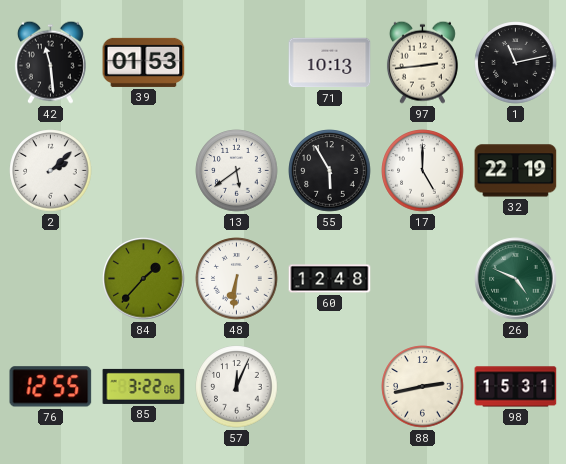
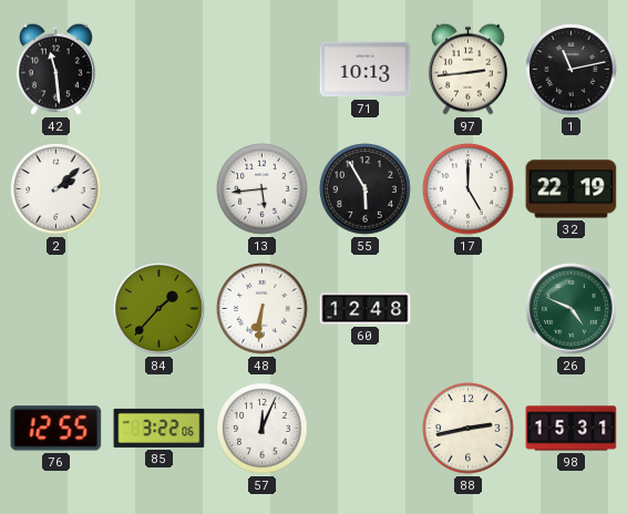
39: 01:53 -> none (144, 62)
13: 5:39 -> 5:44 (263, 189)
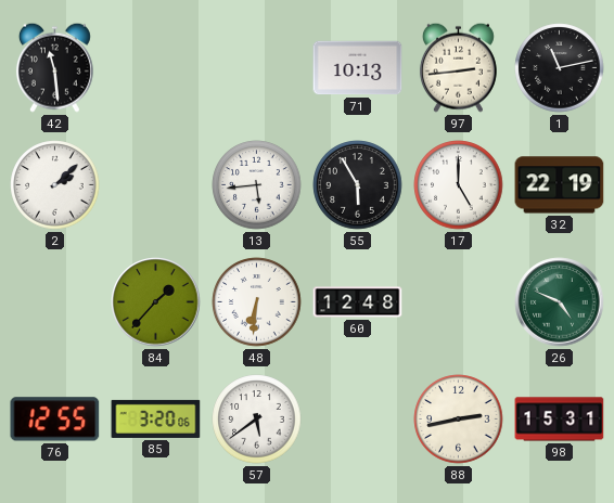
85: 3:22 -> 3:20 (156, 418)
57: 12:04 -> 5:39 (257, 420)
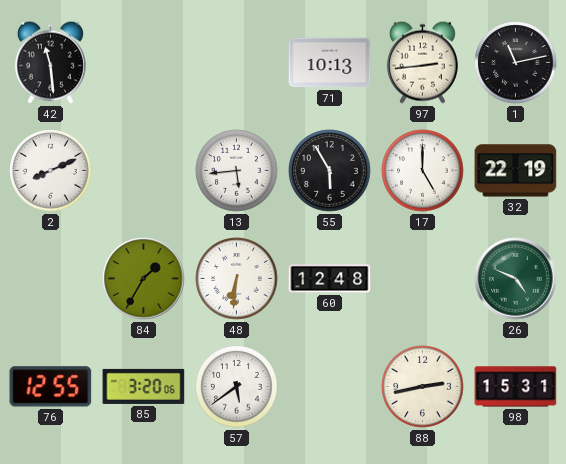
2: 2:08 -> 8:11 (51, 171)
84: 1:37 -> 1:35 (144, 279)
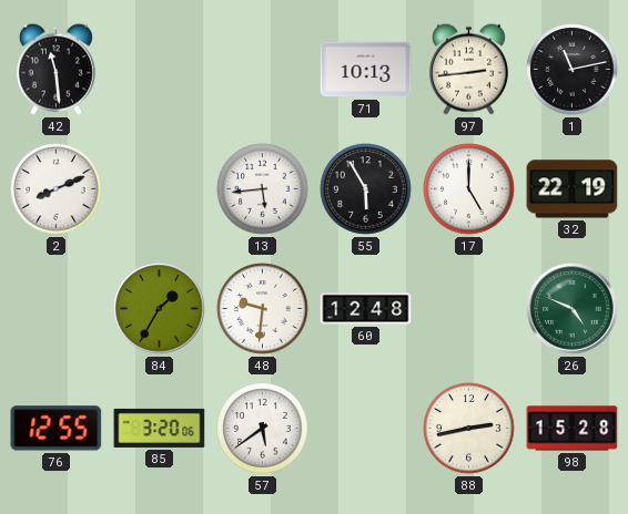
48: 6:31 -> 9:31 (263, 309)
98: 15:31 -> 15:28 (573, 429)
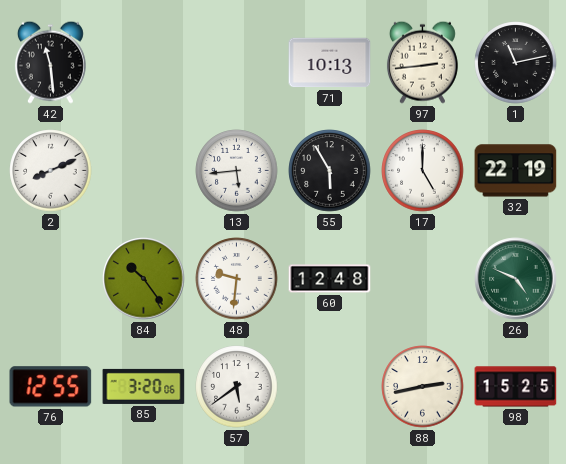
84: 1:35 -> 10:24 (144, 279)
98: 15:28 -> 15:25 (516, 387)
